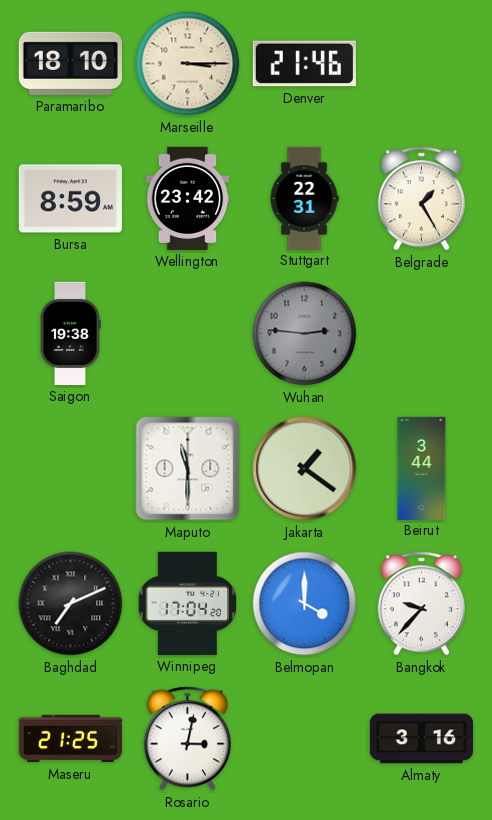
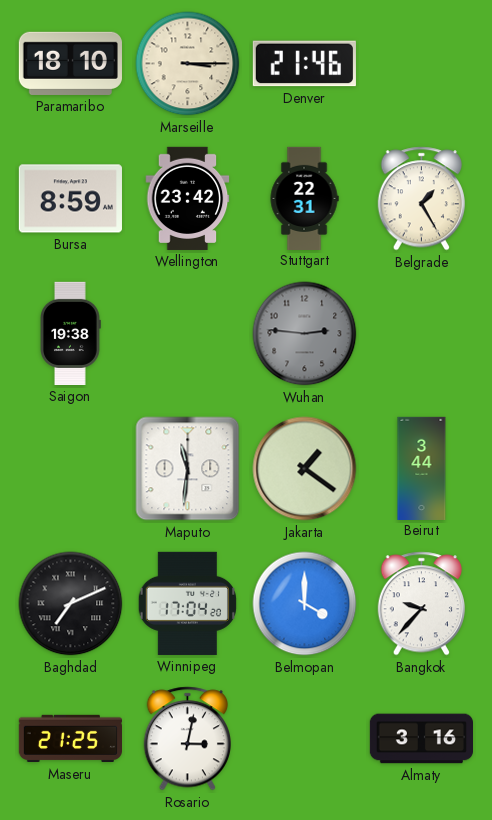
Maputo: 11:30 -> 11:31 (188, 469)
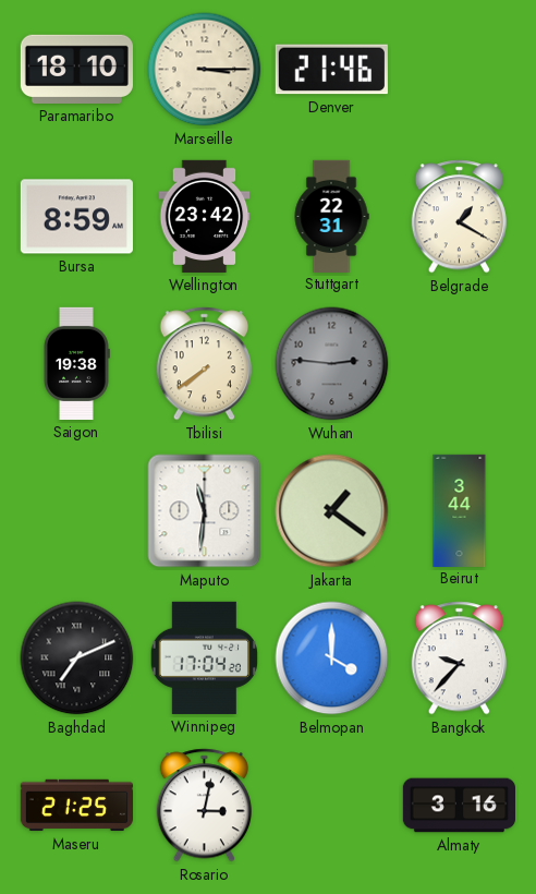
Belgrade: 1:25 -> 1:20 (459, 217)
Tbilisi: none -> 7:39 (204, 364)
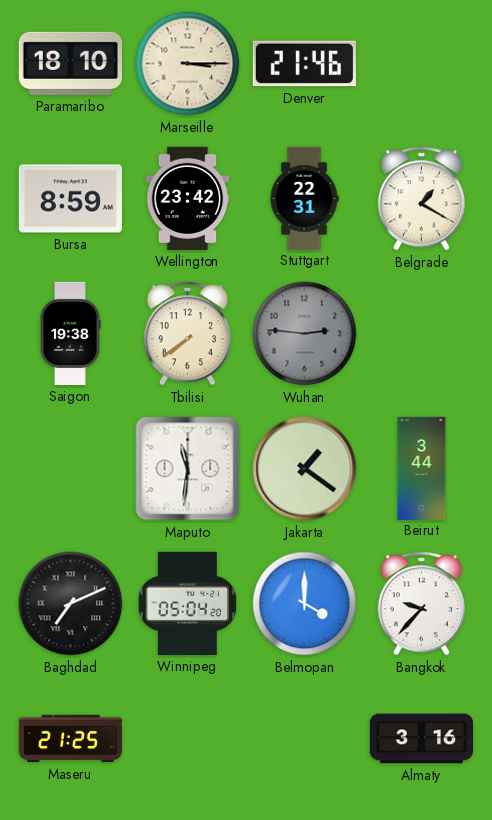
Winnipeg: 17:04 -> 05:04 (187, 603)
Rosario: 3:02 -> none (204, 806)
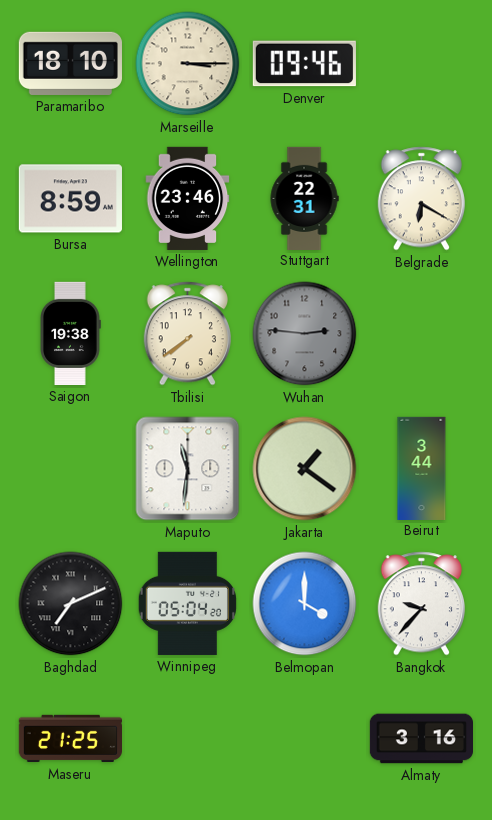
Denver: 21:46 -> 09:46 (304, 64)
Wellington: 23:42 -> 23:46 (188, 198)
Belgrade: 1:20 -> 6:20 (421, 199)
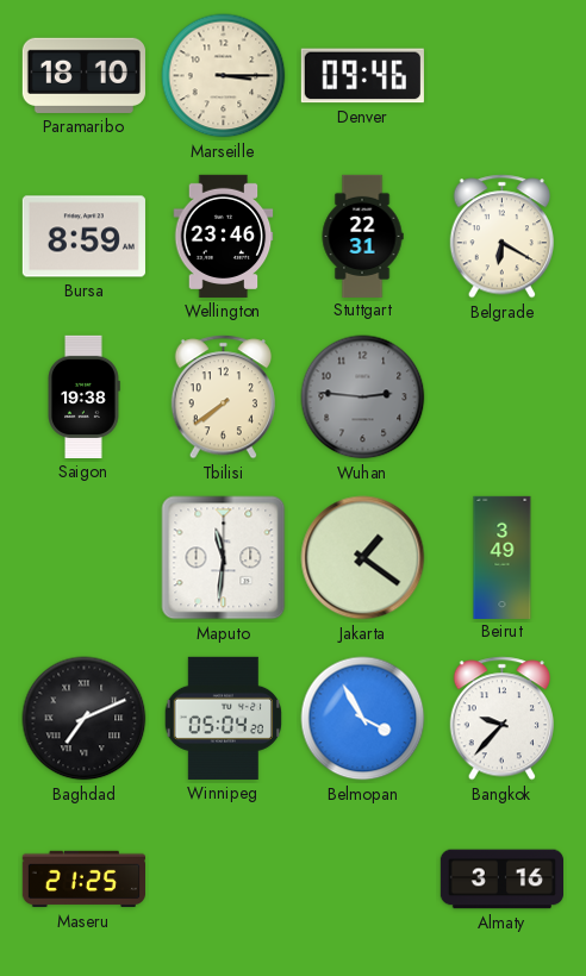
Beirut: 3:44 -> 3:49 (503, 557)
Belmopan: 4:00 -> 3:55 (363, 719)
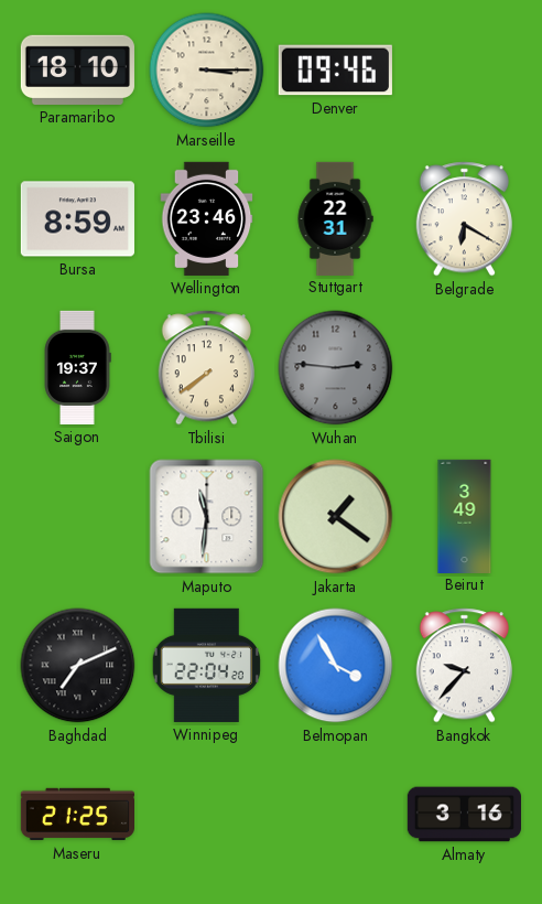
Saigon: 19:38 -> 19:37 (77, 367)
Winnipeg: 05:04 -> 22:04 (206, 665)
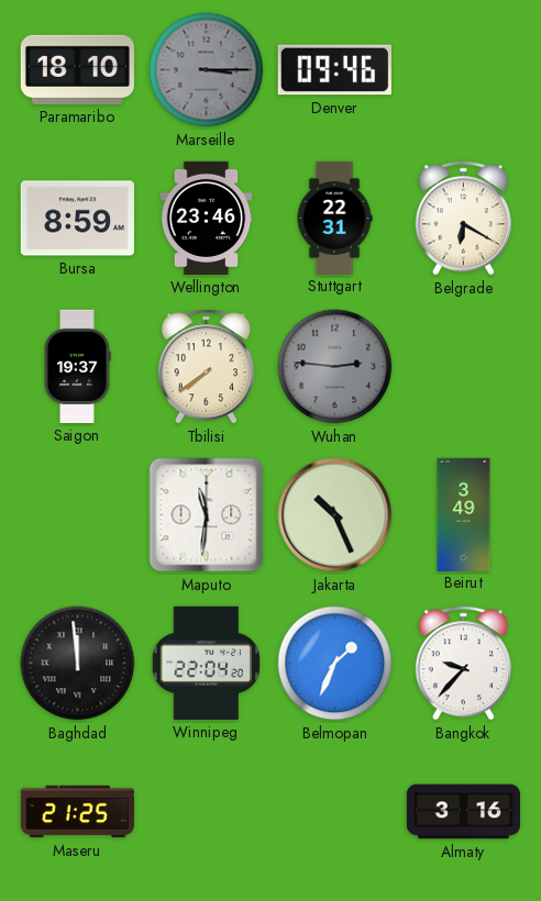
Marseille dial: cream -> grey (207, 70)
Jakarta: 1:21 -> 10:26 (335, 515)
Baghdad: 7:11 -> 11:59 (78, 664)
Belmopan: 3:55 -> 1:34 (335, 664)
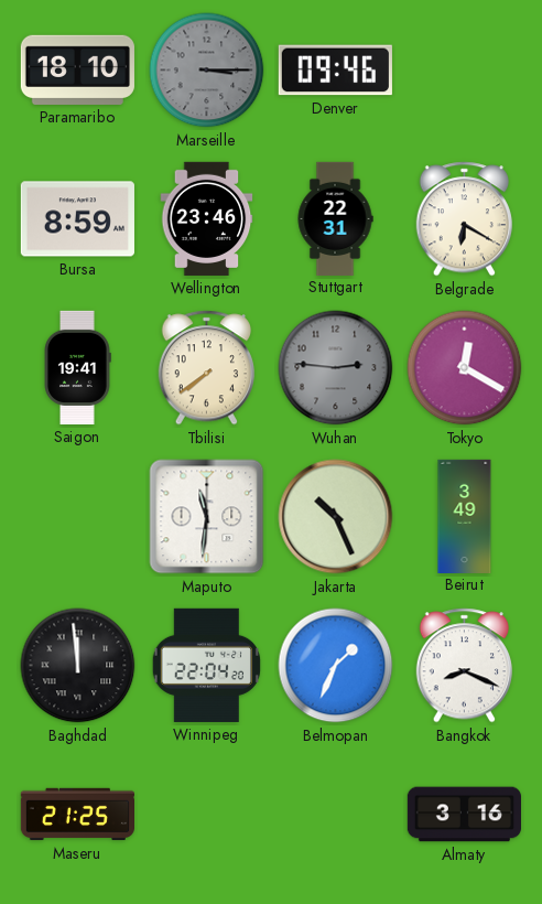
Saigon: 19:37 -> 19:41 (77, 367)
Tokyo: none -> 12:20 (465, 368)
Bangkok: 9:37 -> 8:19 (464, 666)
